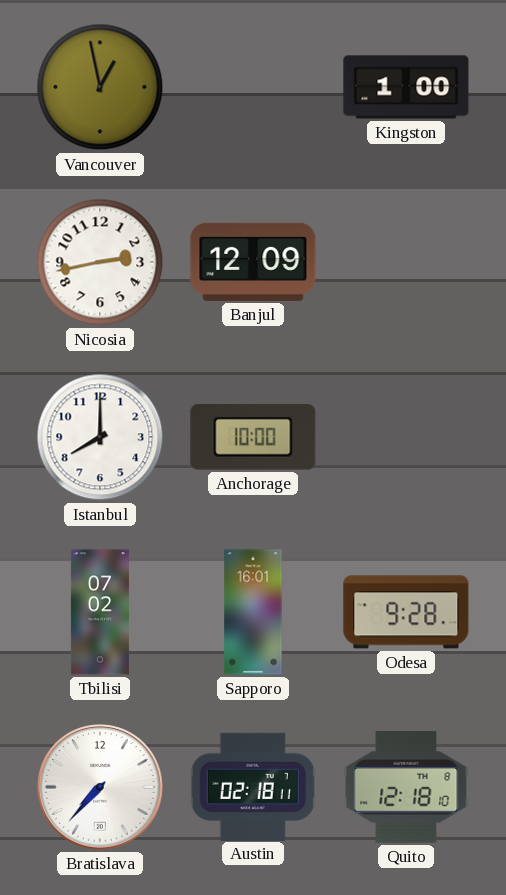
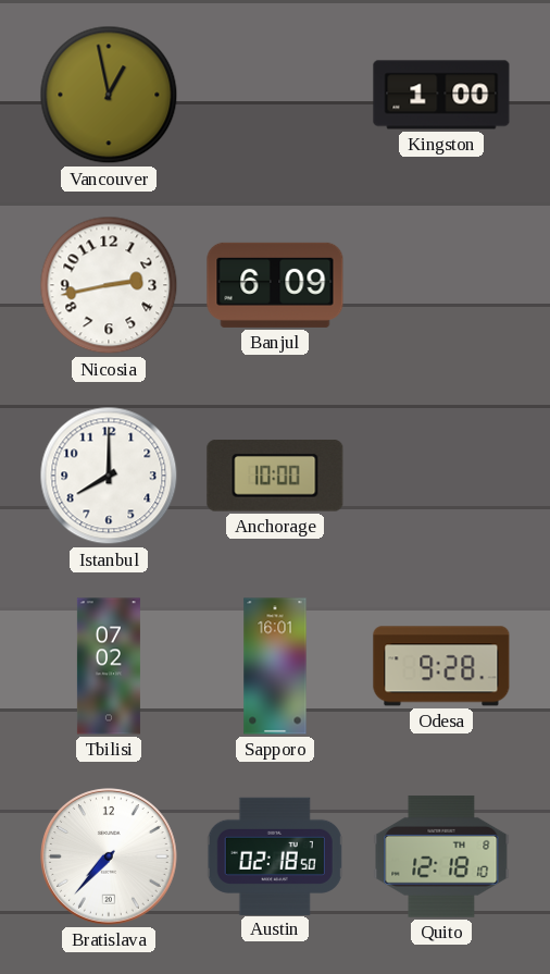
Banjul: 12:09 -> 6:09 (275, 285)
Austin: 02:18:11 -> 02:18:50 (275, 855)
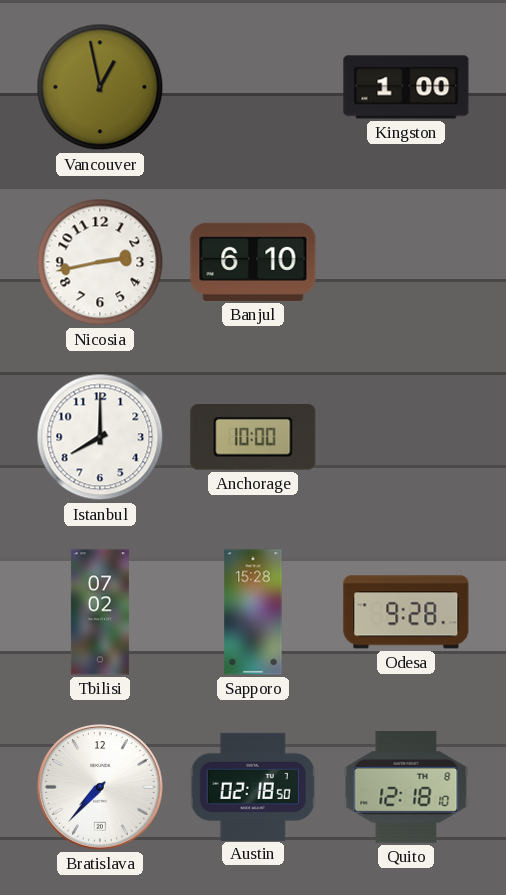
Banjul: 6:09 -> 6:10 (253, 262)
Sapporo: 16:01 -> 15:28 (253, 612)
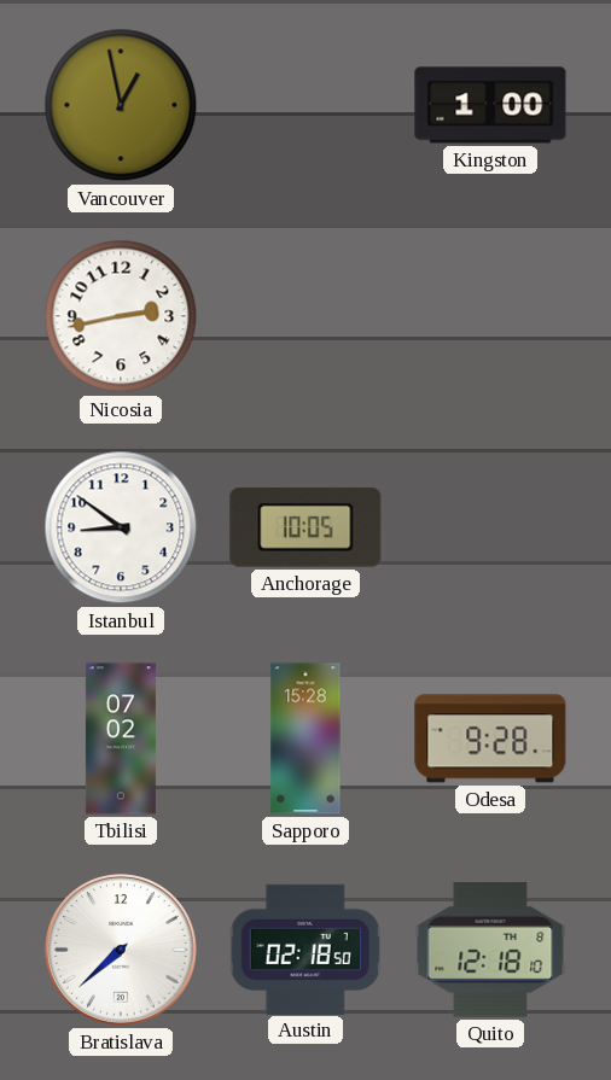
Banjul: 6:10 -> none (253, 262)
Istanbul: 8:00 -> 8:51 (121, 527)
Anchorage: 10:00 -> 10:05 (305, 527)
Bratislava: 7:37 -> 7:38 (121, 950)
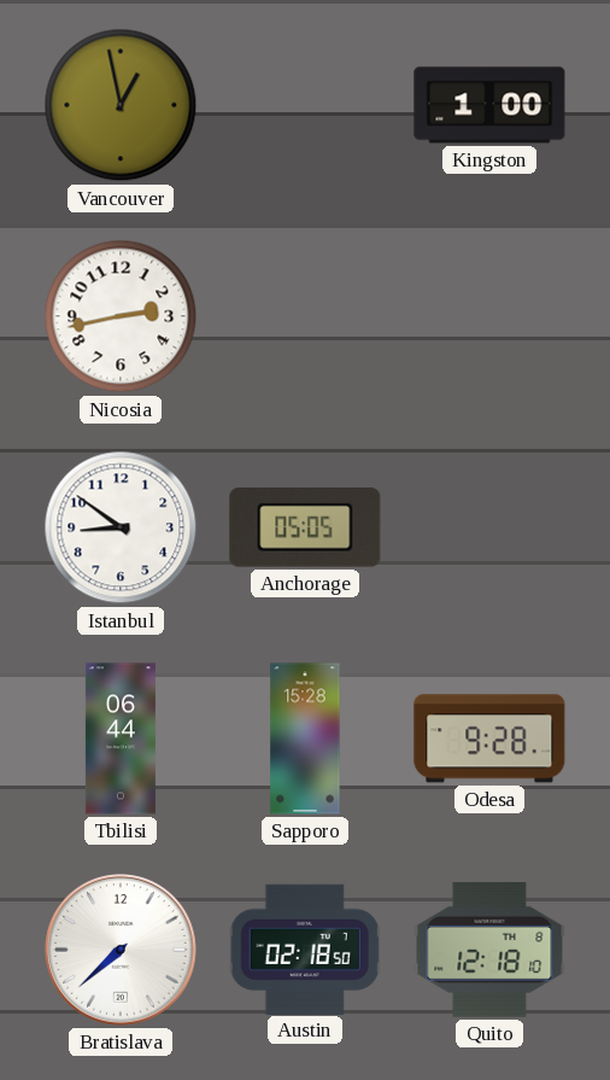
Anchorage: 10:05 -> 05:05 (305, 527)
Tbilisi: 07:02 -> 06:44 (121, 739)
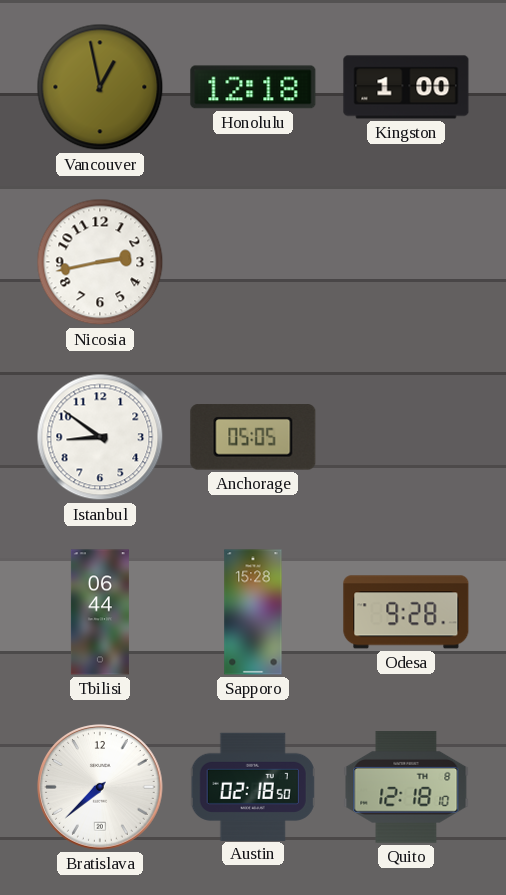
Honolulu: none -> 12:18 (253, 87)
